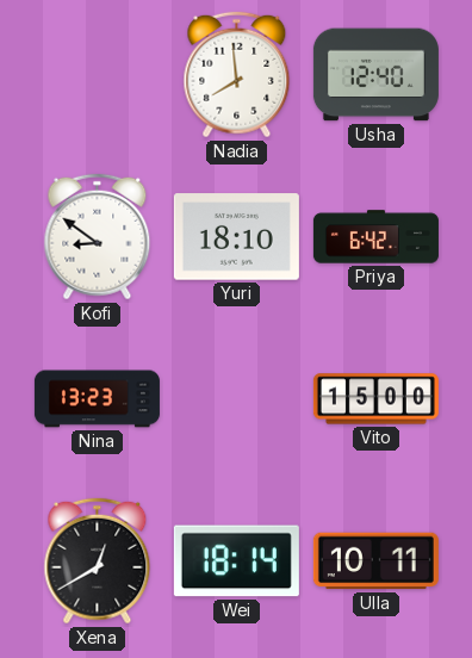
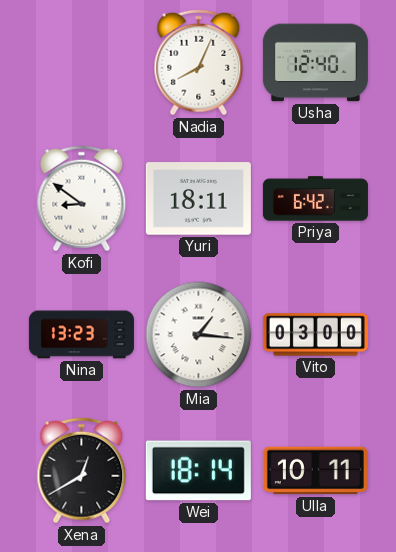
Nadia: 7:59 -> 8:04 (199, 63)
Yuri: 18:10 -> 18:11 (198, 199)
Mia: none -> 1:16 (199, 335)
Vito: 15:00 -> 03:00 (315, 335)
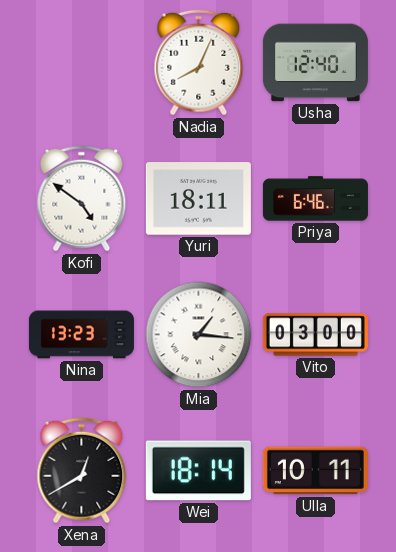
Kofi: 8:51 -> 4:51 (82, 199)
Priya: 6:42 -> 6:46 (315, 199)
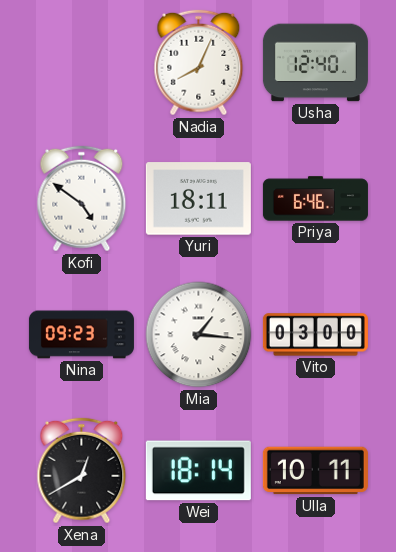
Nina: 13:23 -> 09:23 (81, 335)
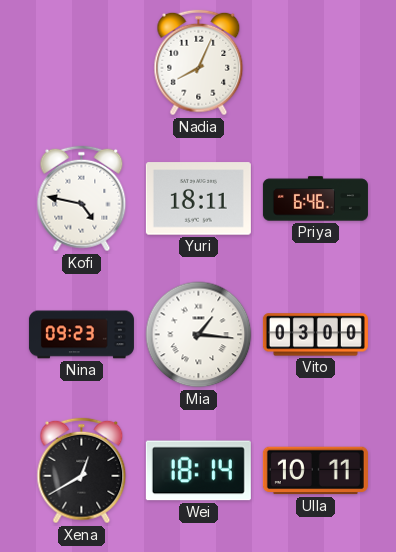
Usha: 12:40 -> none (315, 63)
Kofi: 4:51 -> 4:47 (82, 199)
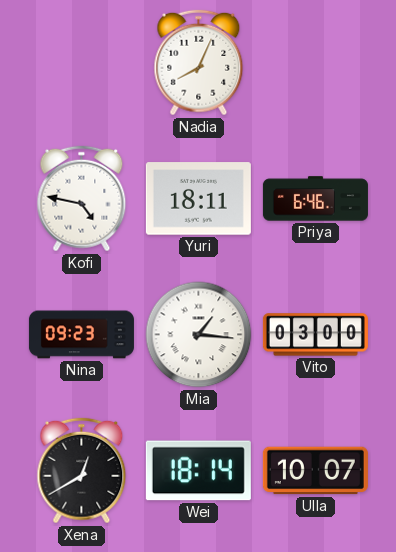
Ulla: 10:11 -> 10:07 (315, 471)
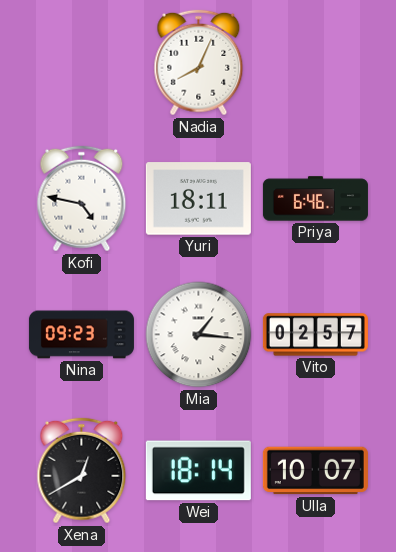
Vito: 03:00 -> 02:57 (315, 335)
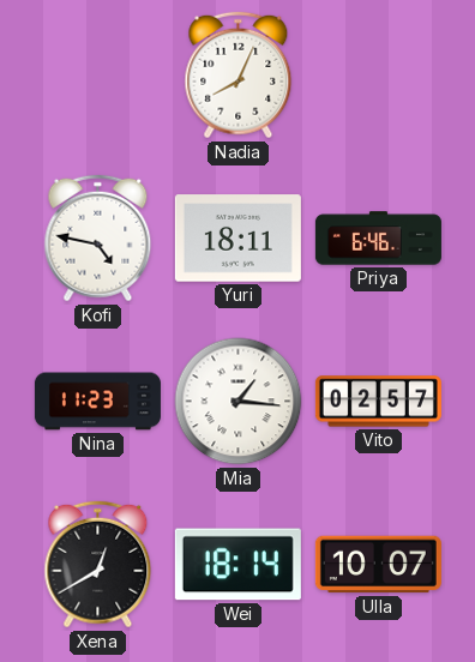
Nina: 09:23 -> 11:23 (97, 402)
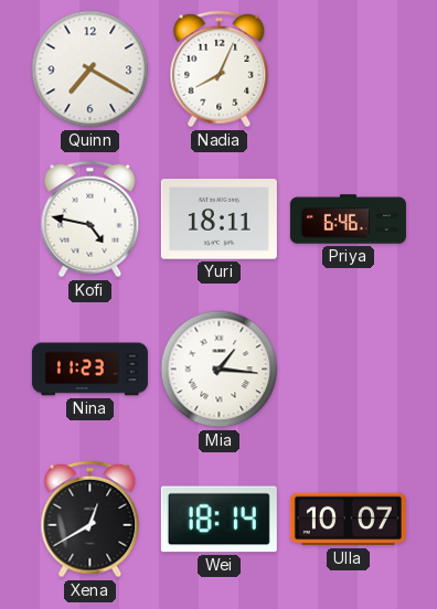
Quinn: none -> 7:20 (90, 70)
Vito: 02:57 -> none (378, 402)
